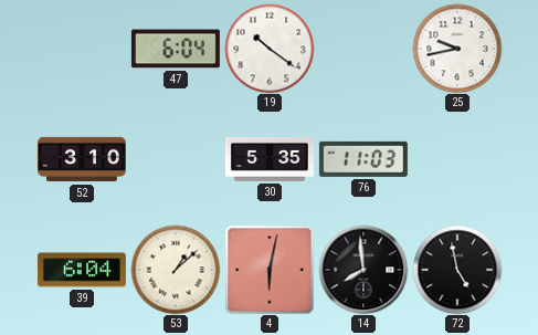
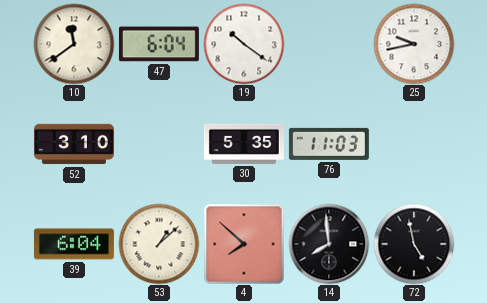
10: none -> 11:39 (74, 44)
4: 6:02 -> 7:52 (244, 244)
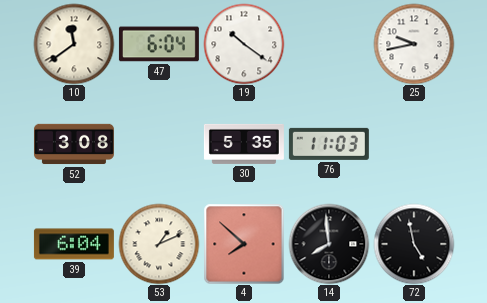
52: 3:10 -> 3:08 (74, 144)
53: 1:08 -> 1:11 (159, 244)
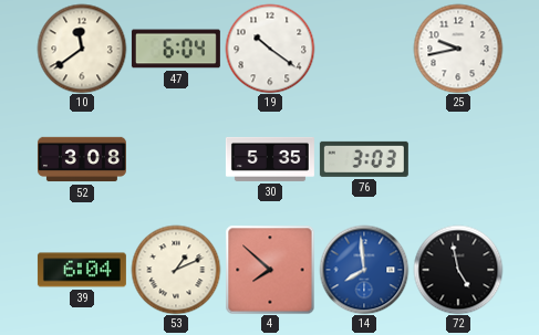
76: 11:03 -> 3:03 (364, 159)
14 dial: black -> blue (364, 270)
